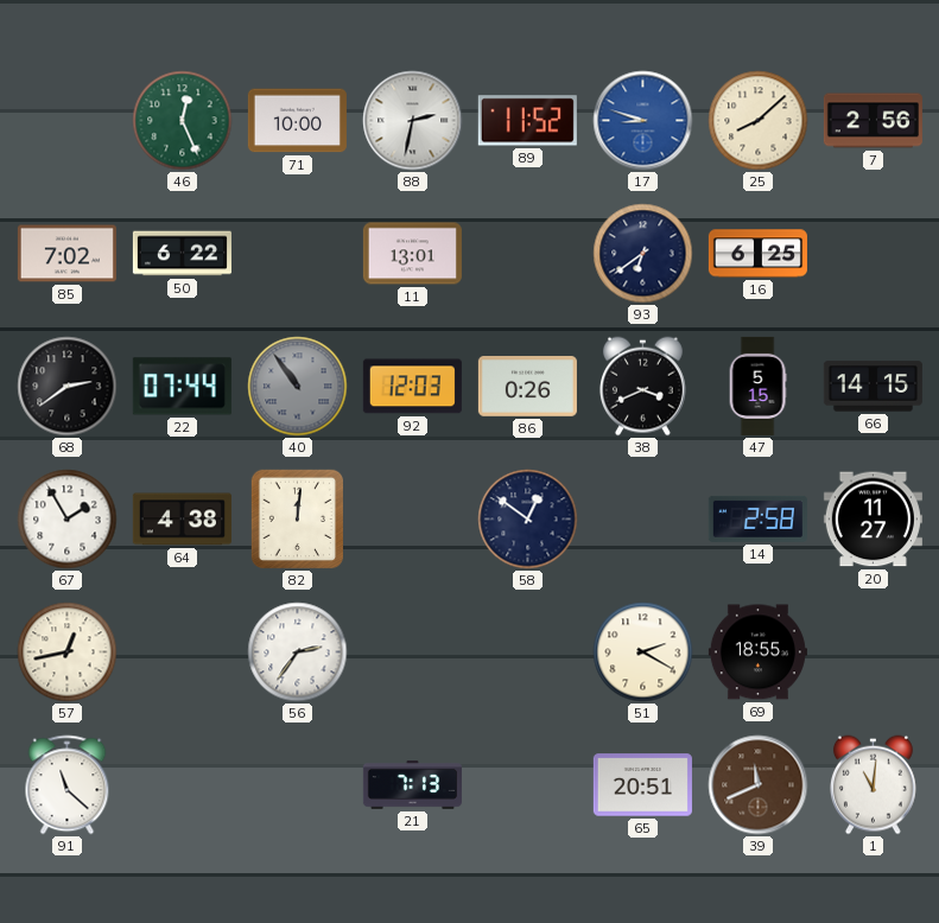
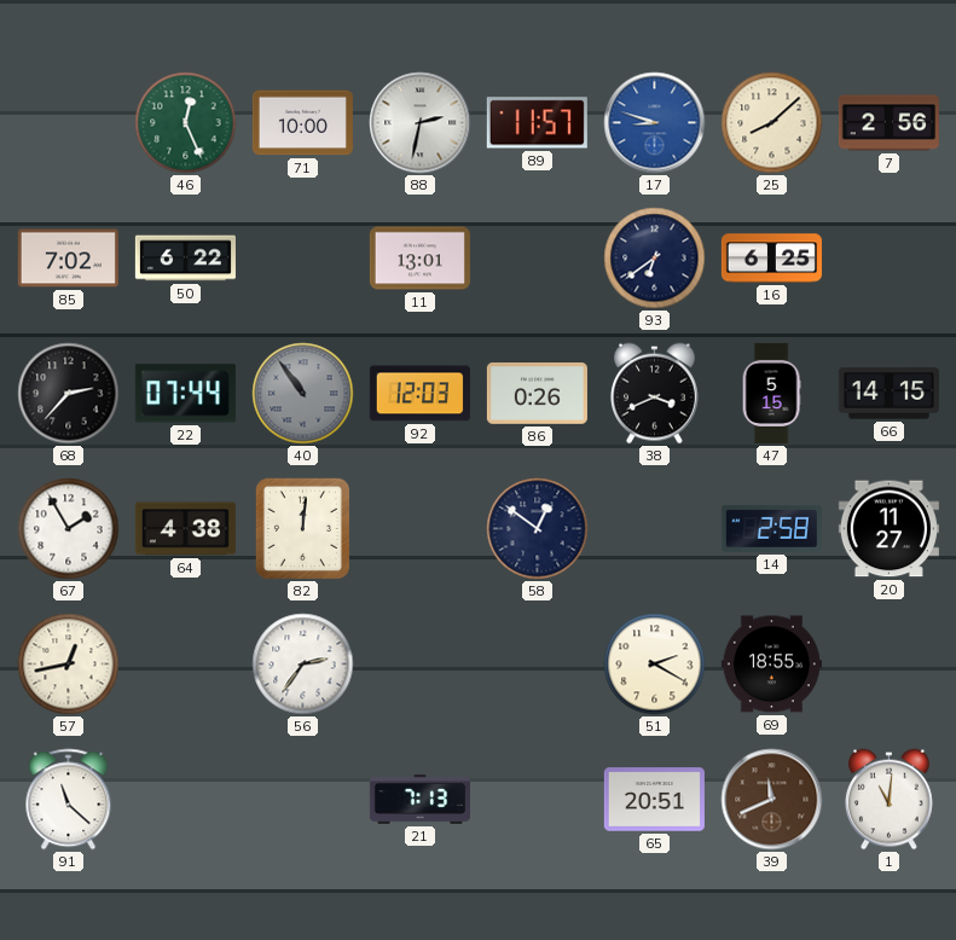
89: 11:52 -> 11:57 (537, 123)
68: 2:39 -> 2:37 (69, 394)
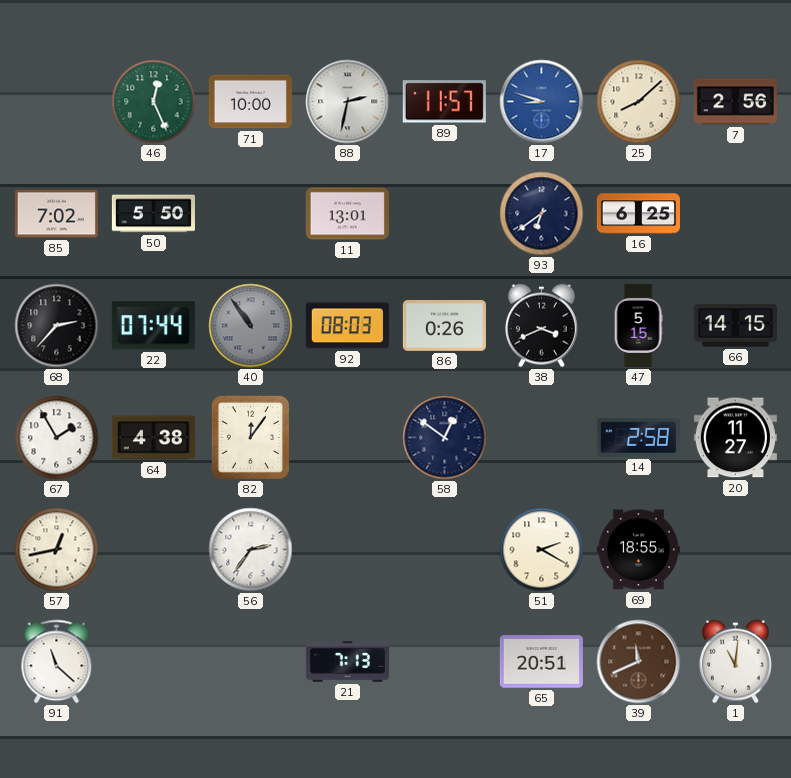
50: 6:22 -> 5:50 (153, 214)
92: 12:03 -> 08:03 (347, 326)
82: 12:01 -> 12:06 (250, 438)
